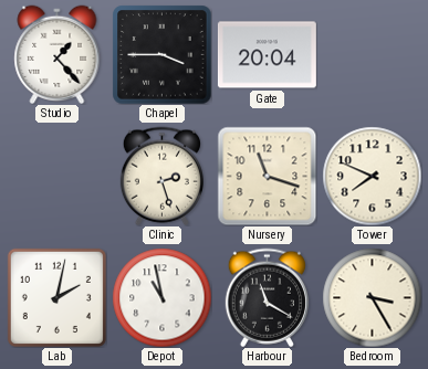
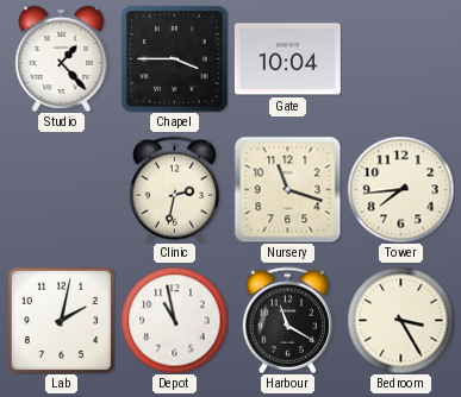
Gate: 20:04 -> 10:04 (287, 59)
Clinic: 2:27 -> 2:32 (174, 189)
Tower: 7:49 -> 7:44 (400, 189)
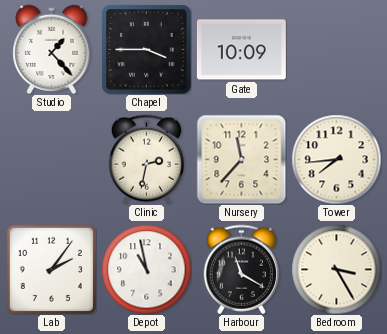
Gate: 10:04 -> 10:09 (241, 50)
Nursery: 11:18 -> 11:37 (241, 159)
Lab: 2:02 -> 2:06 (51, 269)
